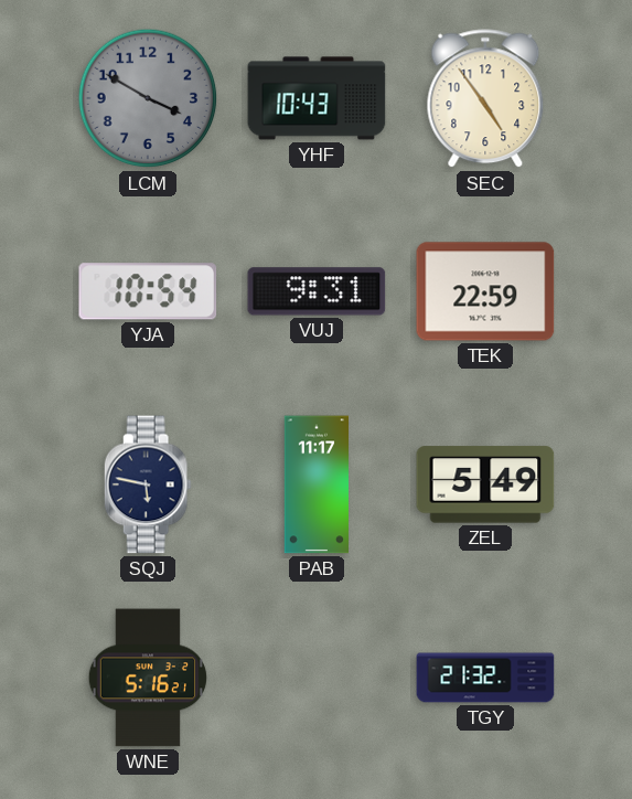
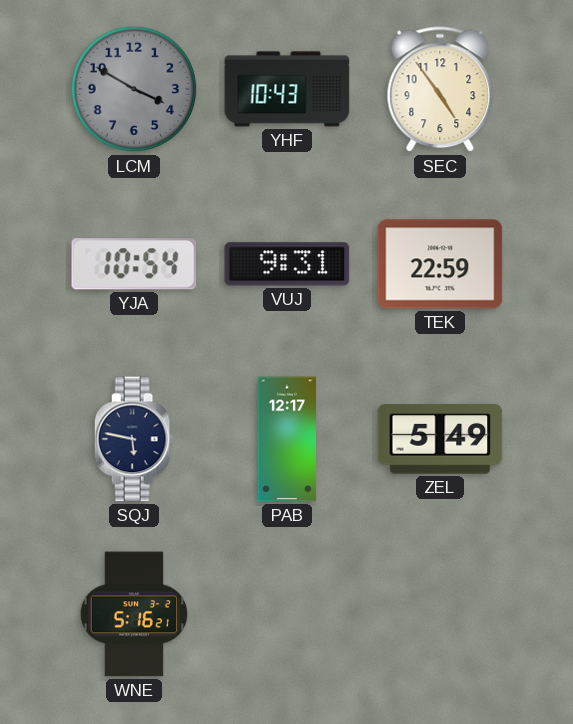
PAB: 11:17 -> 12:17 (287, 439)
TGY: 21:32 -> none (485, 678)
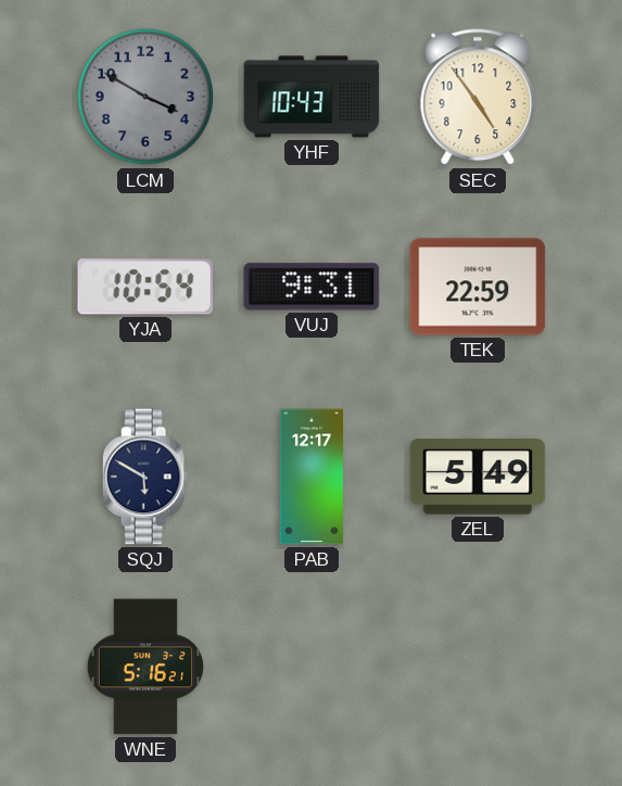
SQJ: 5:47 -> 5:50 (145, 477)
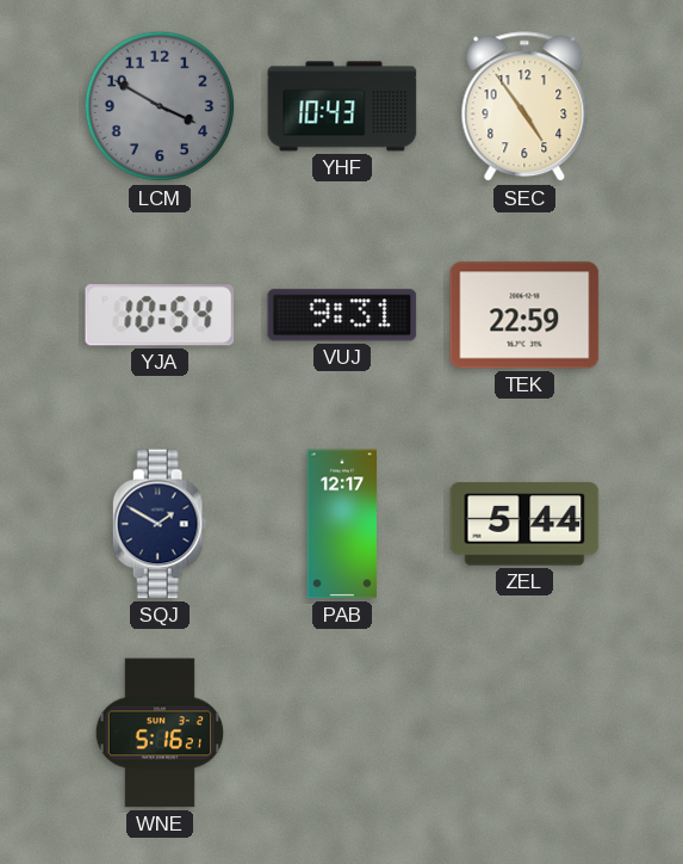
SQJ: 5:50 -> 1:50 (160, 524)
ZEL: 5:49 -> 5:44 (524, 524)
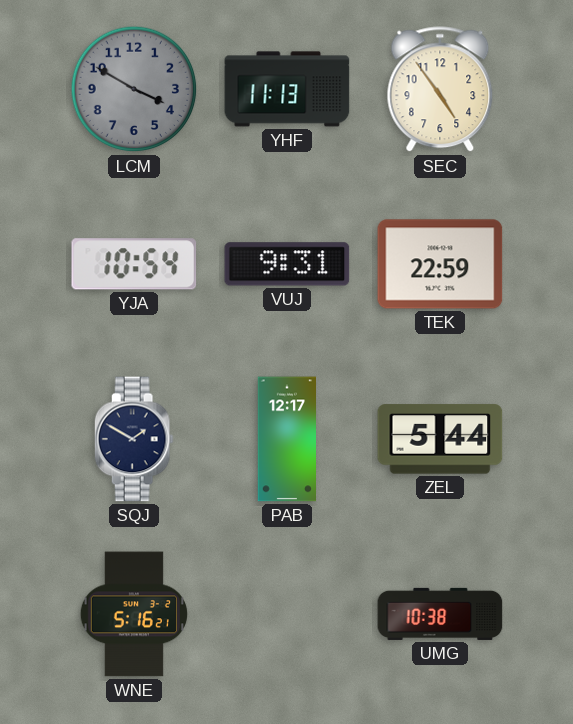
YHF: 10:43 -> 11:13 (287, 89)
UMG: none -> 10:38 (440, 614)
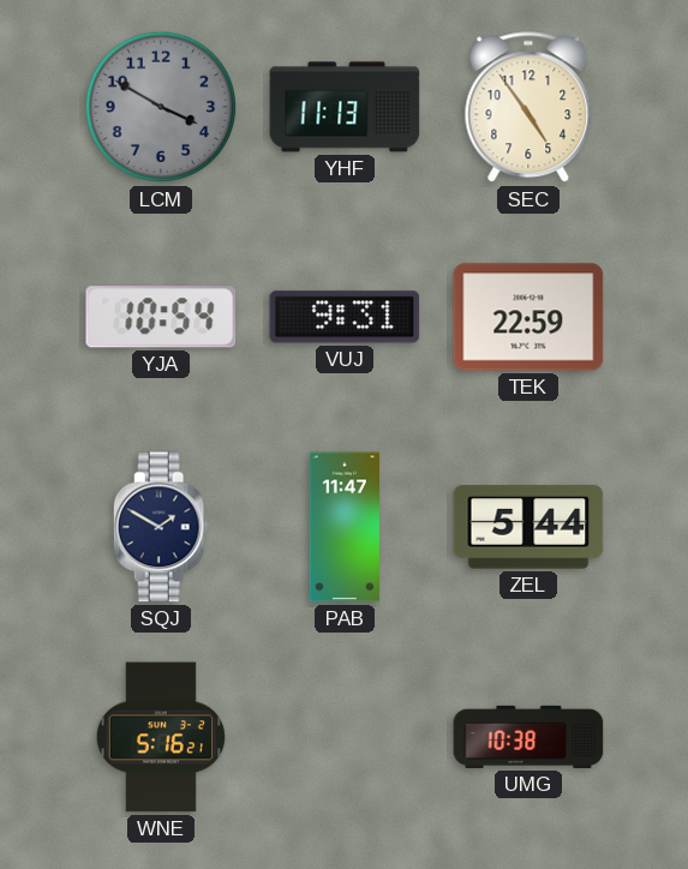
PAB: 12:17 -> 11:47 (345, 527)
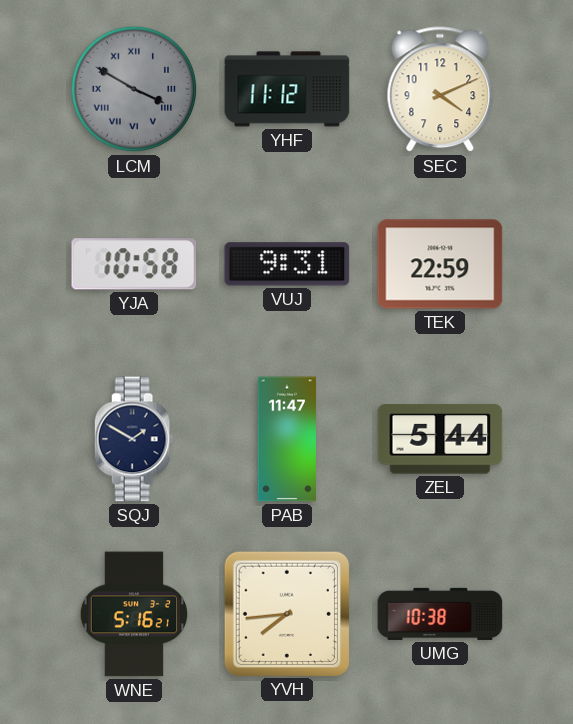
LCM numerals: Arabic -> Roman (134, 89)
YHF: 11:13 -> 11:12 (287, 89)
SEC: 4:54 -> 4:11 (440, 90)
YJA: 10:54 -> 10:58 (134, 264)
YVH: none -> 7:44 (286, 613)
